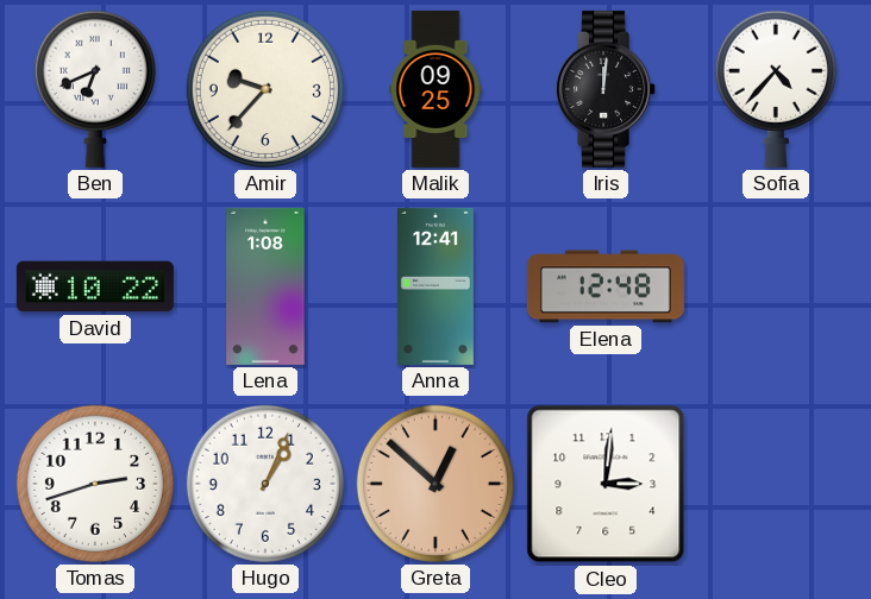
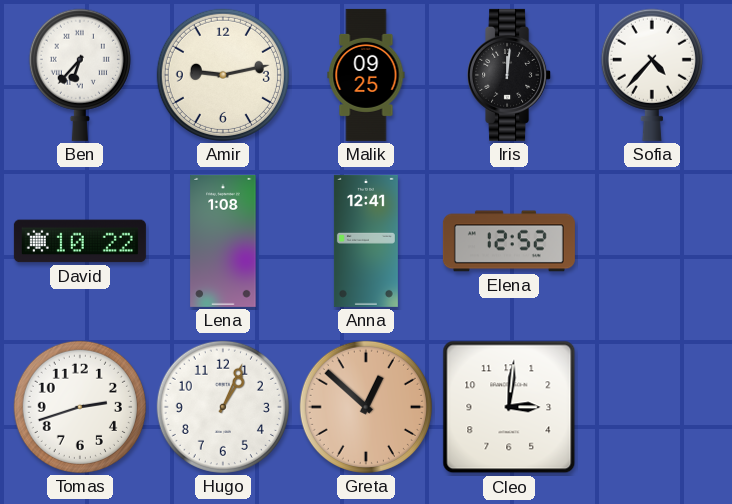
Ben: 6:41 -> 6:37 (80, 75)
Amir: 9:37 -> 9:13 (223, 75)
Elena: 12:48 -> 12:52 (509, 241)
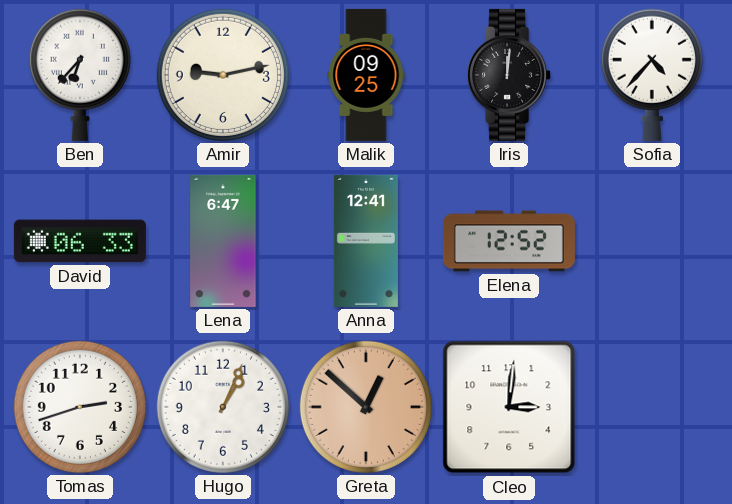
David: 10:22 -> 06:33 (80, 241)
Lena: 1:08 -> 6:47 (223, 241)
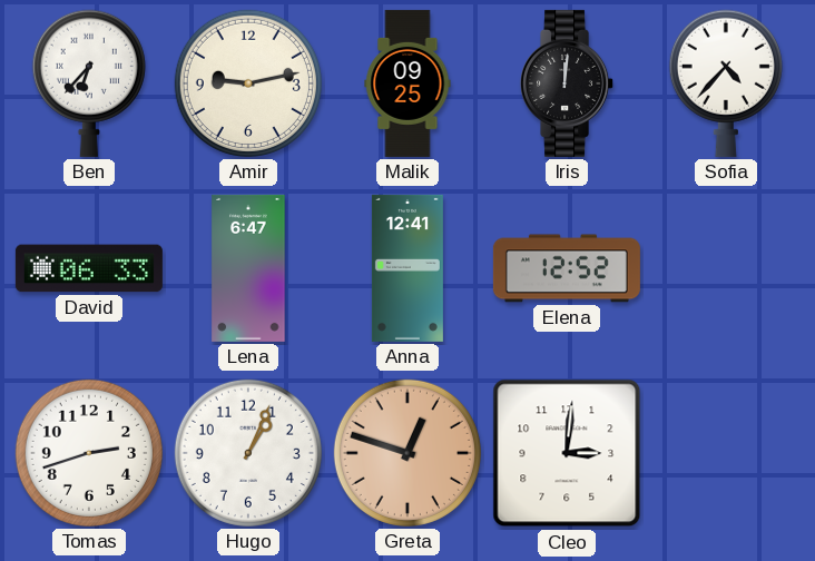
Greta: 12:52 -> 12:48 (407, 453)
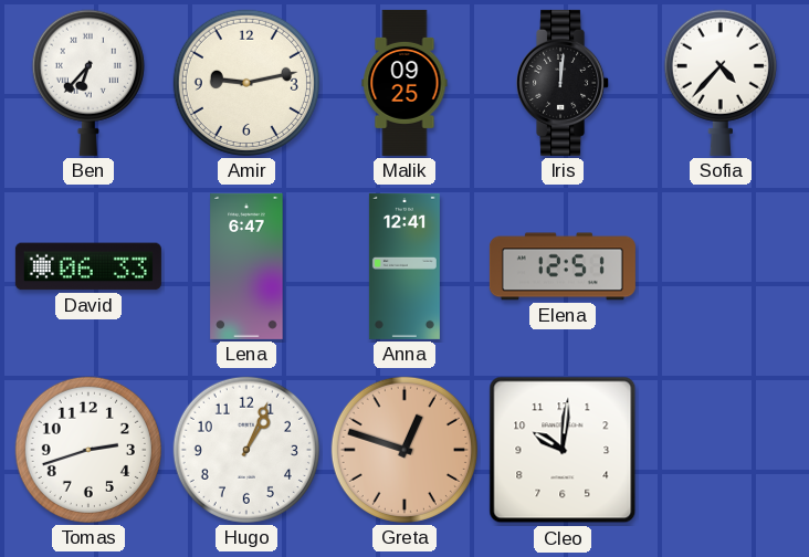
Elena: 12:52 -> 12:51 (563, 266)
Cleo: 3:01 -> 10:01 (563, 450)
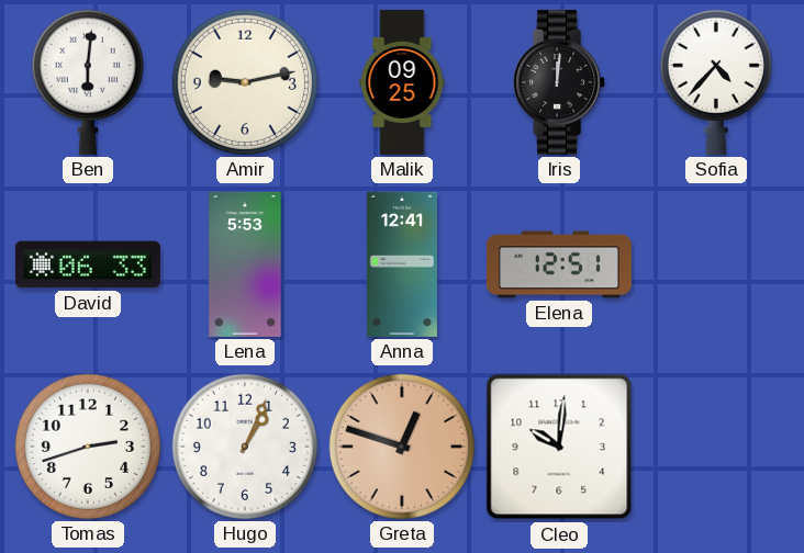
Ben: 6:37 -> 6:01 (88, 82)
Lena: 6:47 -> 5:53 (245, 264)
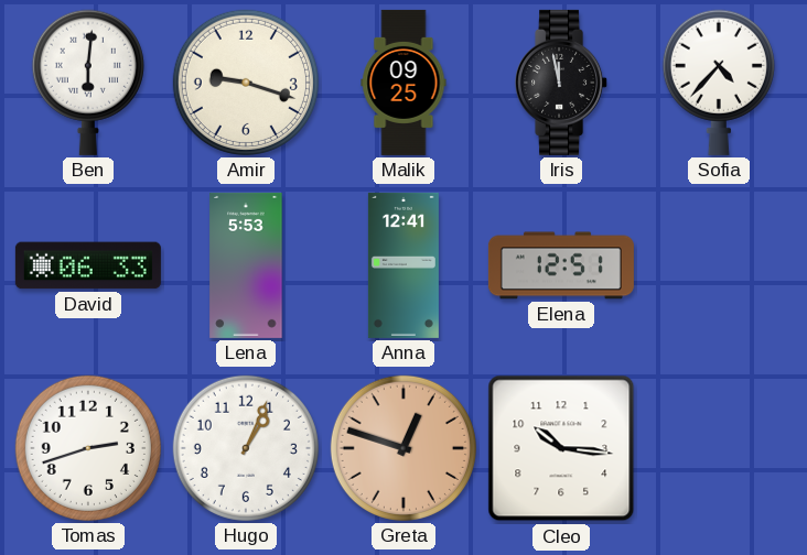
Amir: 9:13 -> 9:18 (246, 83)
Iris: 12:01 -> 11:58 (562, 83)
Cleo: 10:01 -> 10:16 (561, 448)
